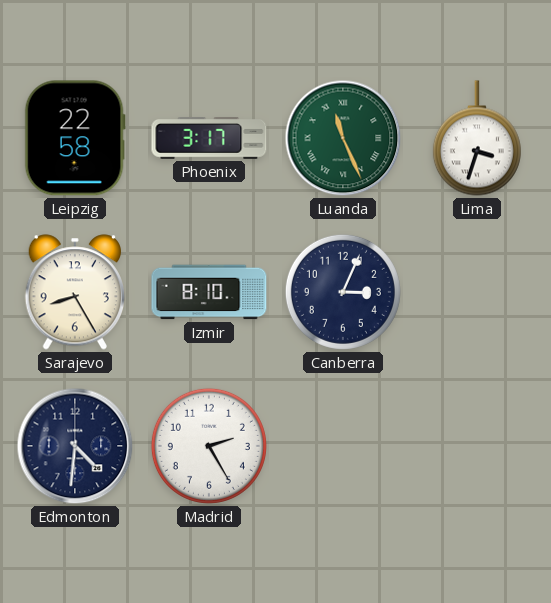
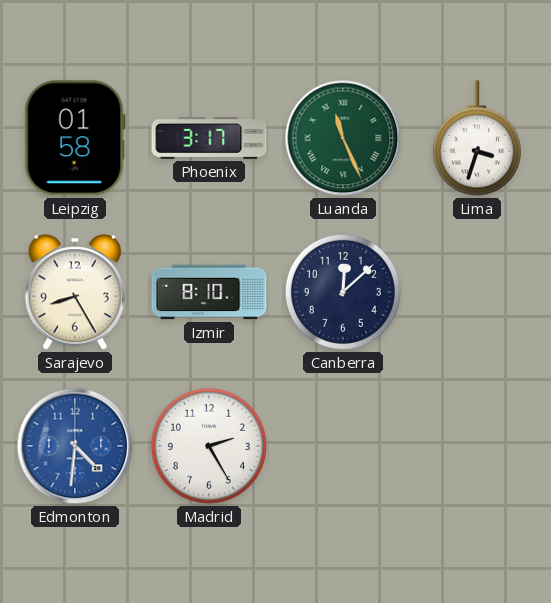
Leipzig: 22:58 -> 01:58 (75, 138)
Canberra: 3:04 -> 12:08 (343, 292)
Edmonton dial: navy -> blue (75, 446)
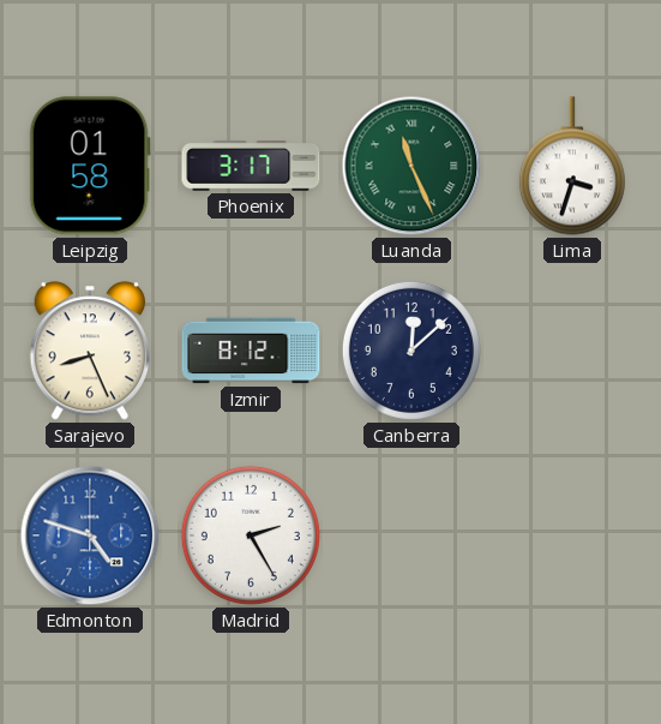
Sarajevo: 8:25 -> 8:26 (89, 351)
Izmir: 8:10 -> 8:12 (251, 351)
Edmonton: 4:31 -> 4:48 (90, 535)
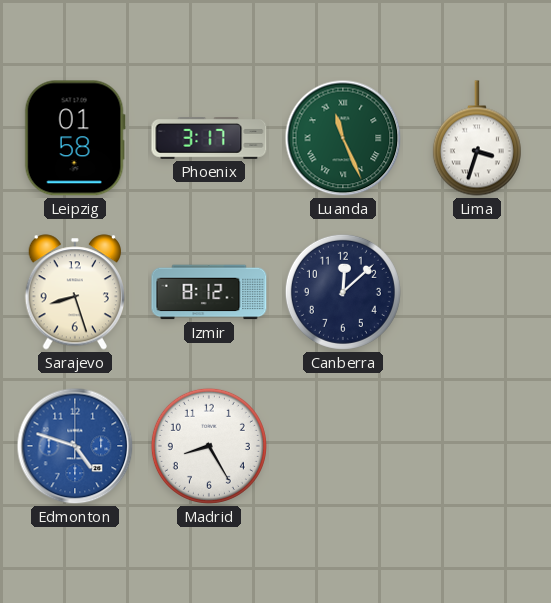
Sarajevo: 8:26 -> 8:27 (74, 292)
Madrid: 2:25 -> 8:25 (209, 446)
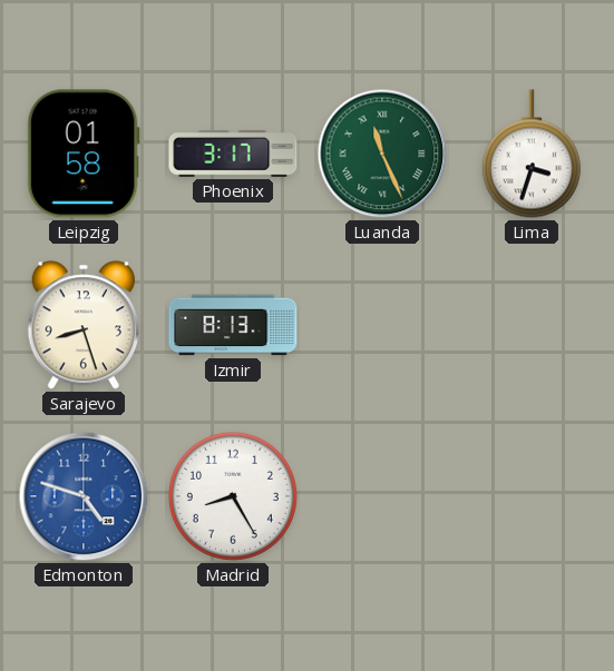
Izmir: 8:12 -> 8:13 (233, 325)
Canberra: 12:08 -> none (343, 292)
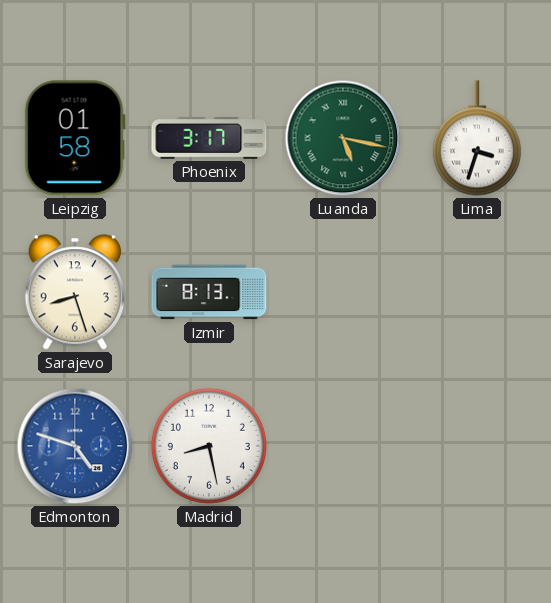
Luanda: 11:26 -> 5:17 (343, 138)
Madrid: 8:25 -> 8:28 (209, 446)
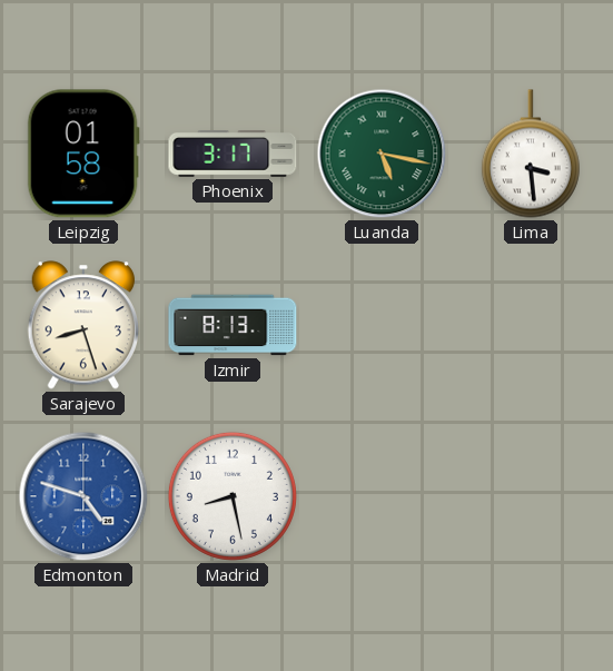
Lima: 3:33 -> 3:29 (531, 154)
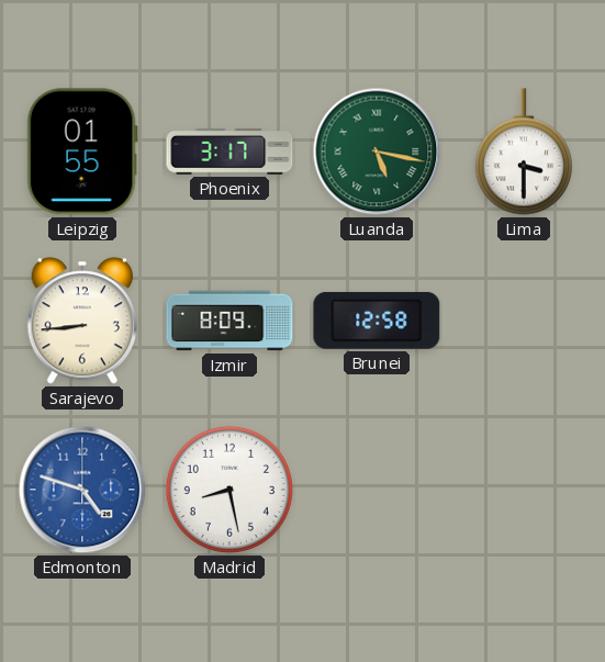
Leipzig: 01:58 -> 01:55 (82, 152)
Lima: 3:29 -> 3:30 (524, 152)
Sarajevo: 8:27 -> 8:44 (81, 321)
Izmir: 8:13 -> 8:09 (229, 321)
Brunei: none -> 12:58 (377, 321)
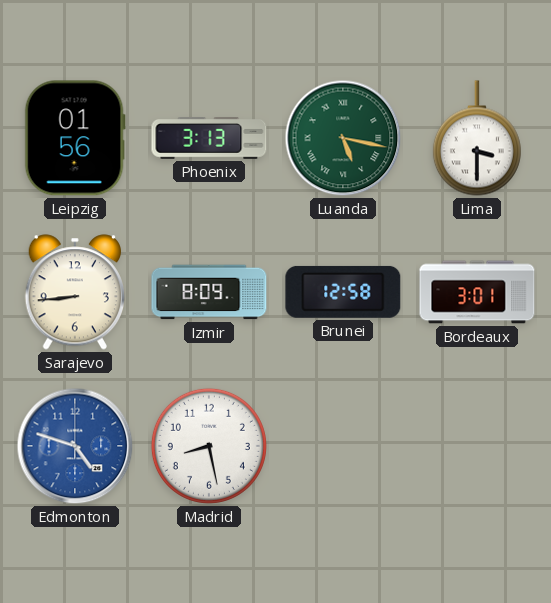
Leipzig: 01:55 -> 01:56 (75, 138)
Phoenix: 3:17 -> 3:13 (209, 139)
Bordeaux: none -> 3:01 (477, 292)
